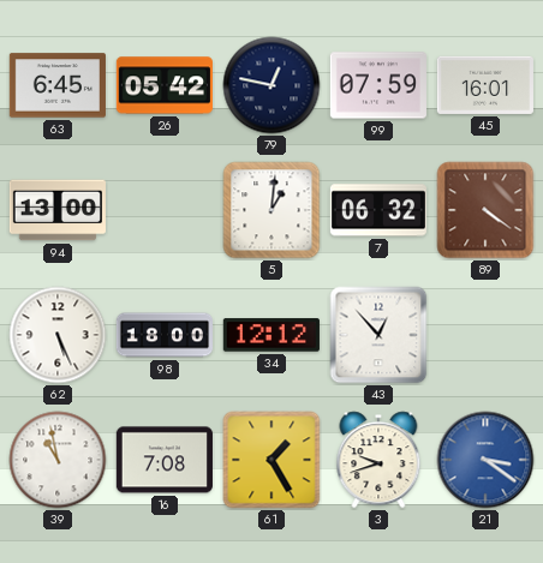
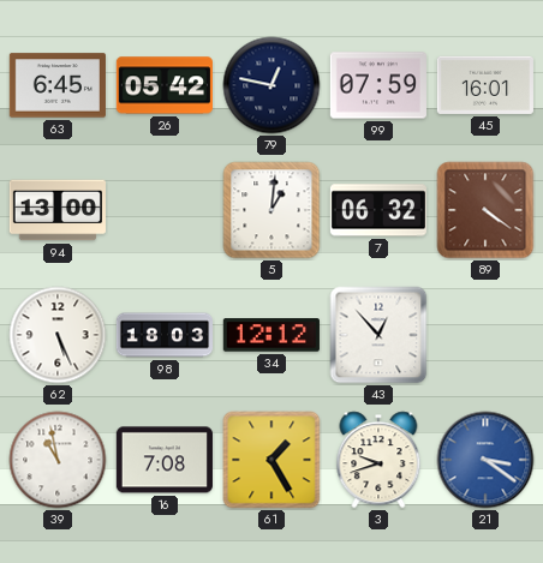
98: 18:00 -> 18:03 (163, 335)
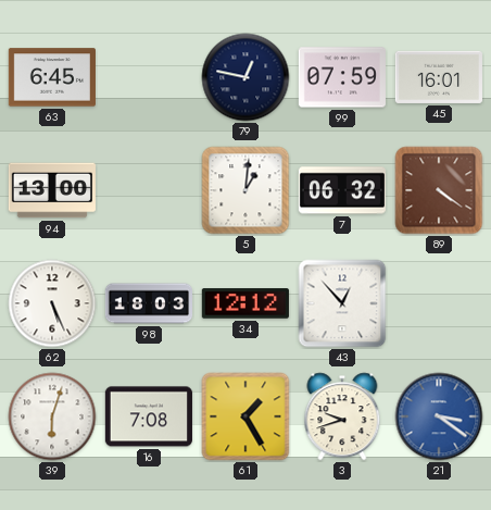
26: 05:42 -> none (165, 85)
39: 10:58 -> 6:03 (52, 416)
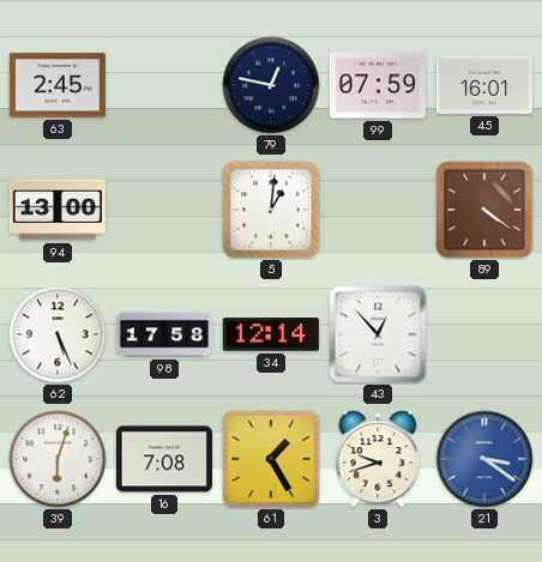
63: 6:45 -> 2:45 (58, 85)
7: 06:32 -> none (342, 190)
98: 18:03 -> 17:58 (163, 334)
34: 12:12 -> 12:14 (271, 334)
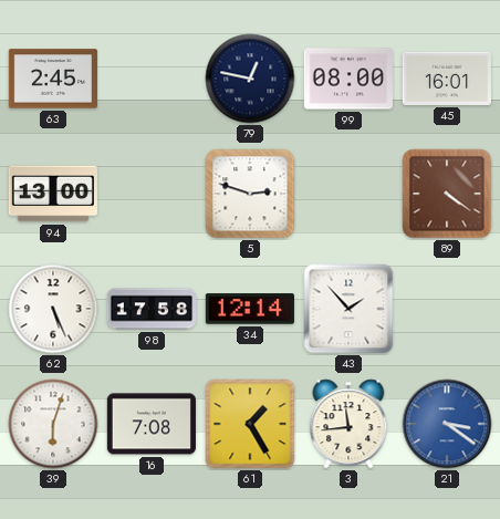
99: 07:59 -> 08:00 (348, 79)
5: 1:01 -> 2:48 (250, 194)
43: 12:53 -> 1:53 (348, 309)
3: 9:42 -> 11:44 (348, 424)
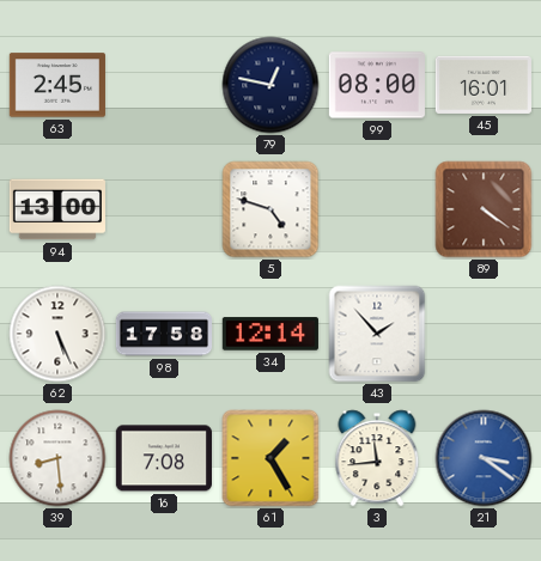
5: 2:48 -> 4:48 (270, 209)
39: 6:03 -> 8:29 (57, 458)
